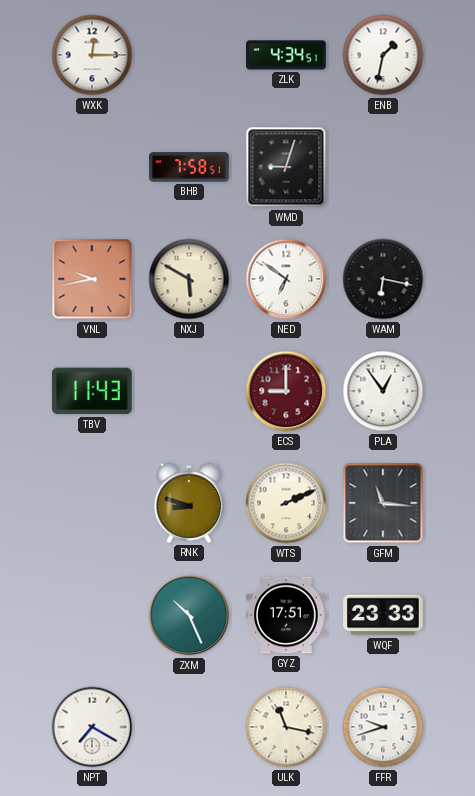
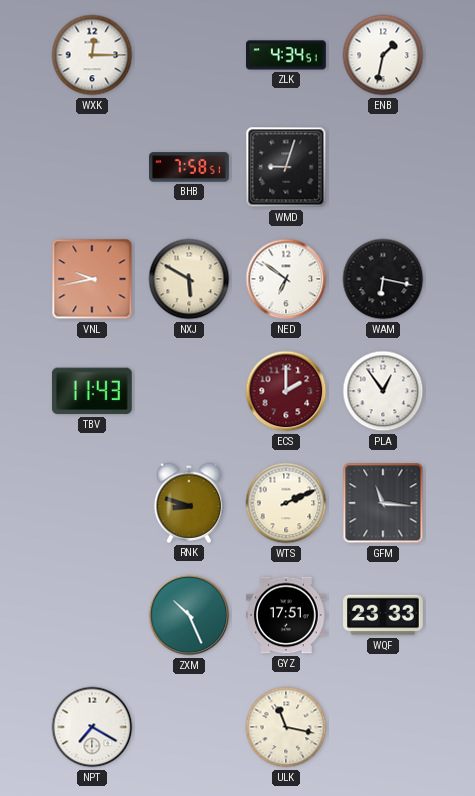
ECS: 9:00 -> 2:00 (286, 391)
FFR: 9:42 -> none (383, 727)
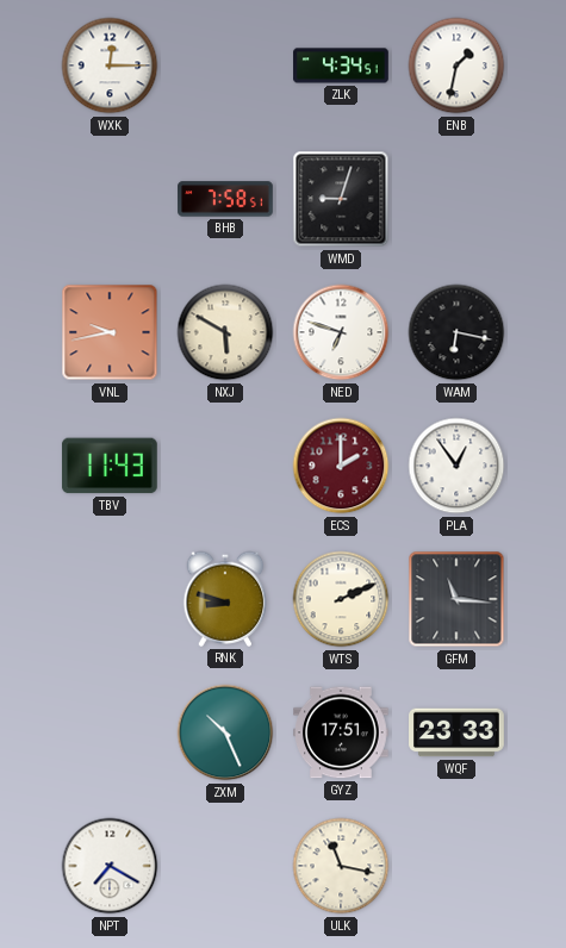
NED: 6:51 -> 6:48 (341, 332)
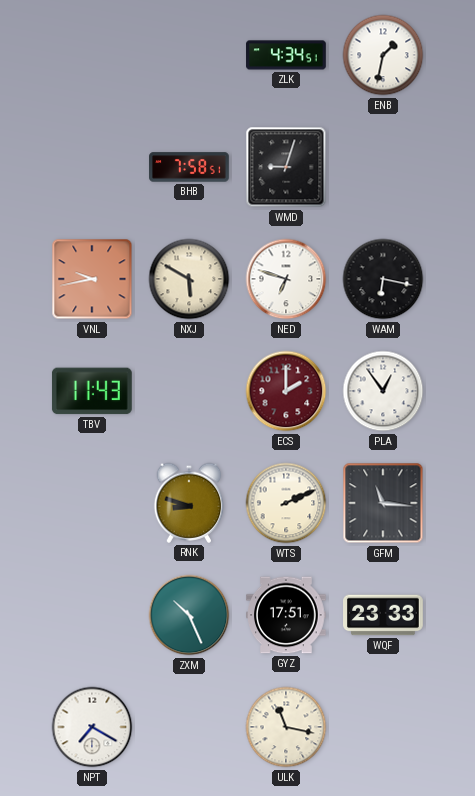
WXK: 12:15 -> none (110, 66)
